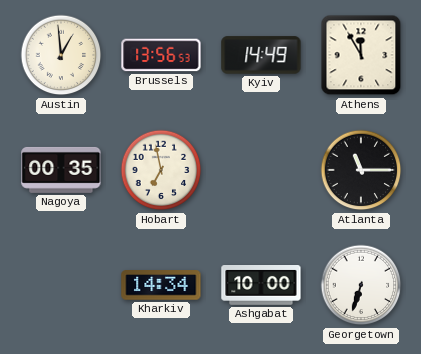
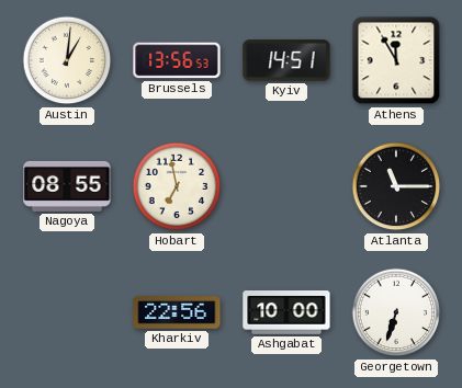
Austin: 12:59 -> 1:01 (67, 60)
Kyiv: 14:49 -> 14:51 (286, 60)
Nagoya: 00:35 -> 08:55 (67, 186)
Kharkiv: 14:34 -> 22:56 (177, 312)
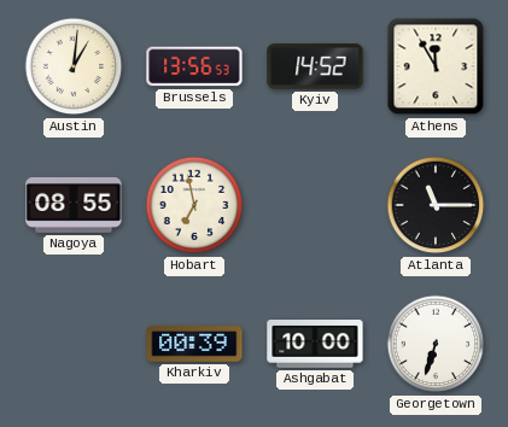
Kyiv: 14:51 -> 14:52 (315, 66)
Kharkiv: 22:56 -> 00:39 (194, 344)
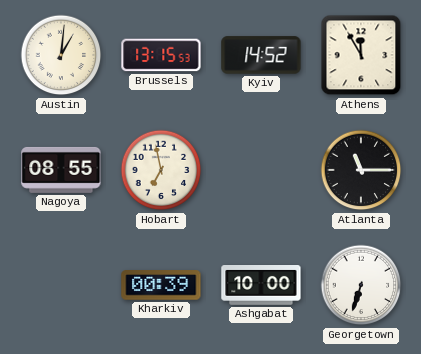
Brussels: 13:56 -> 13:15 (161, 55)
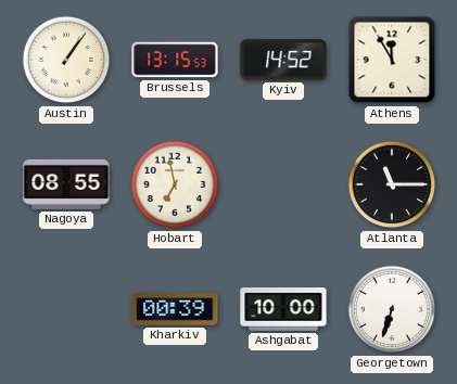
Austin: 1:01 -> 1:06 (66, 60)
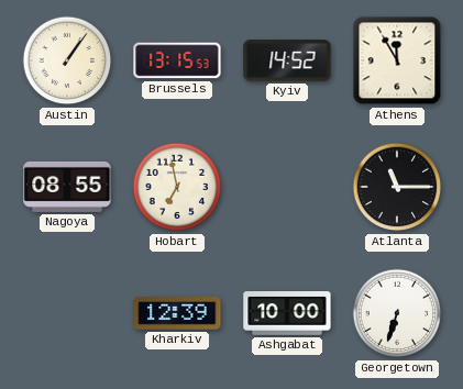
Kharkiv: 00:39 -> 12:39 (177, 313)
